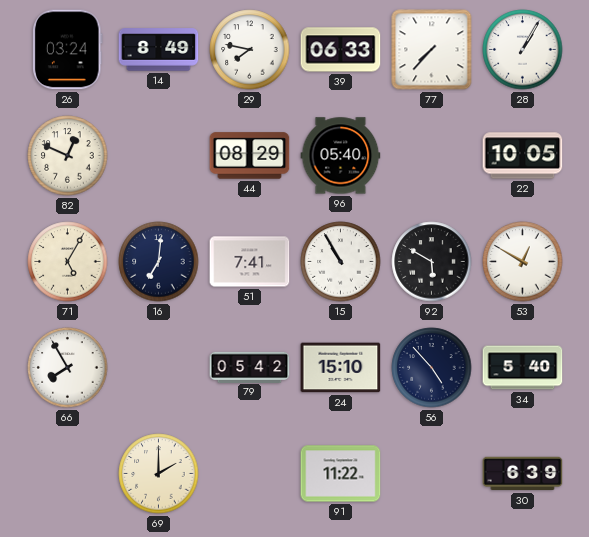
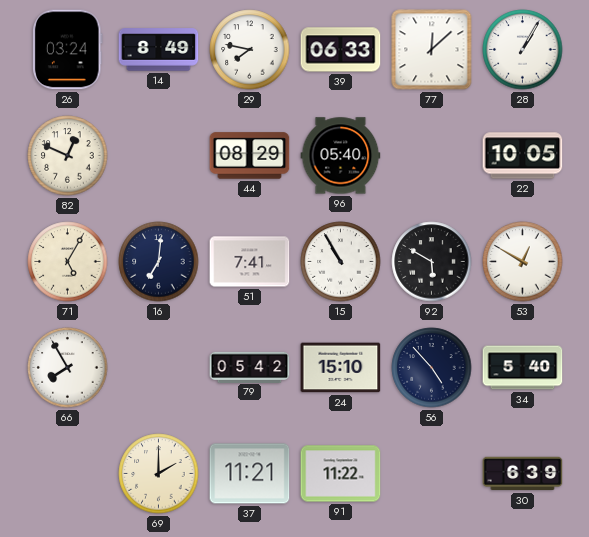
77: 7:37 -> 12:08 (432, 50)
37: none -> 11:21 (250, 474)
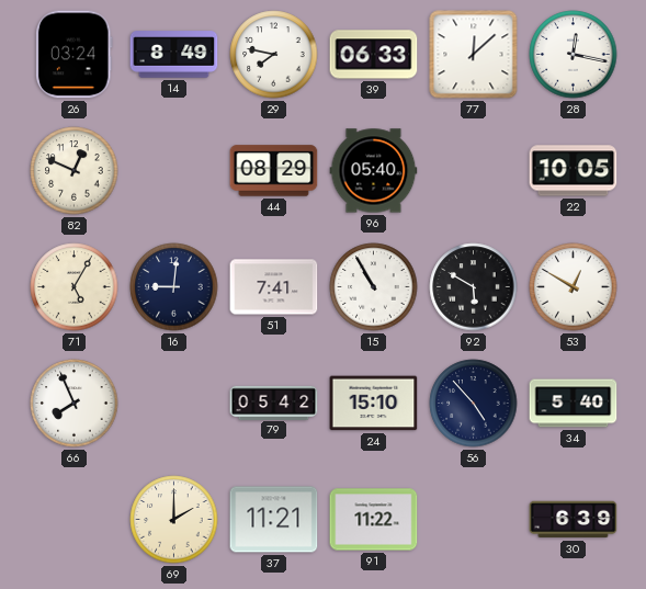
28: 1:05 -> 12:17 (574, 55)
16: 7:01 -> 9:01 (174, 287)
66: 7:55 -> 7:56 (75, 404)
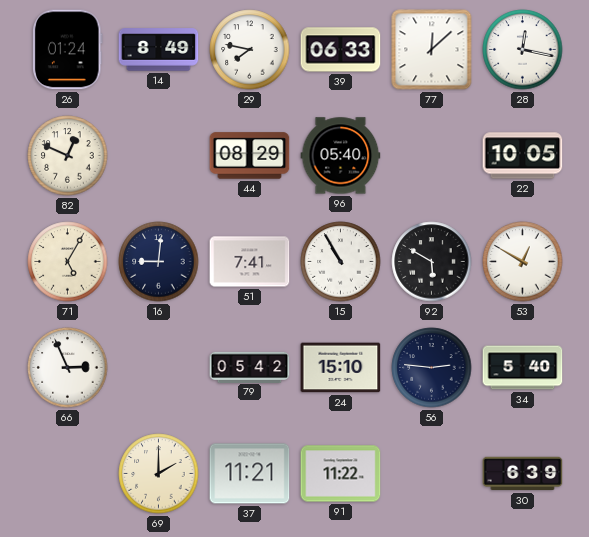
26: 03:24 -> 01:24 (68, 50)
66: 7:56 -> 2:56 (68, 368)
56: 4:53 -> 2:46 (432, 368)
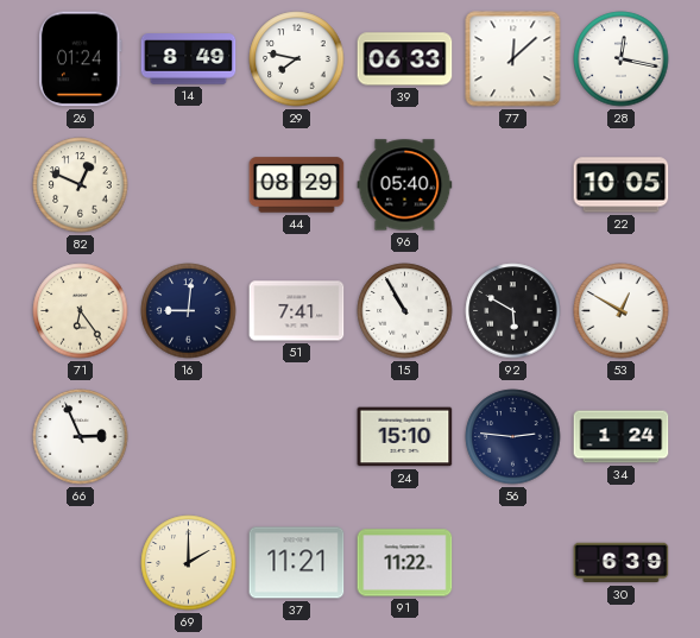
71: 5:05 -> 6:24 (81, 311)
79: 05:42 -> none (250, 367)
34: 5:40 -> 1:24 (622, 437)
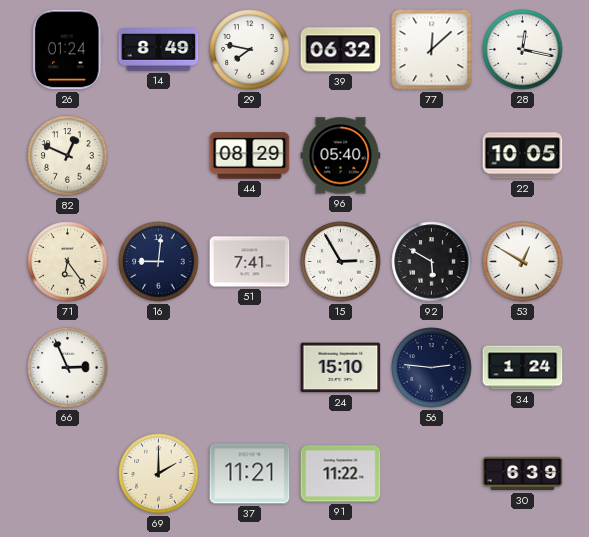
39: 06:33 -> 06:32 (341, 50)
15: 10:55 -> 2:55 (341, 262)
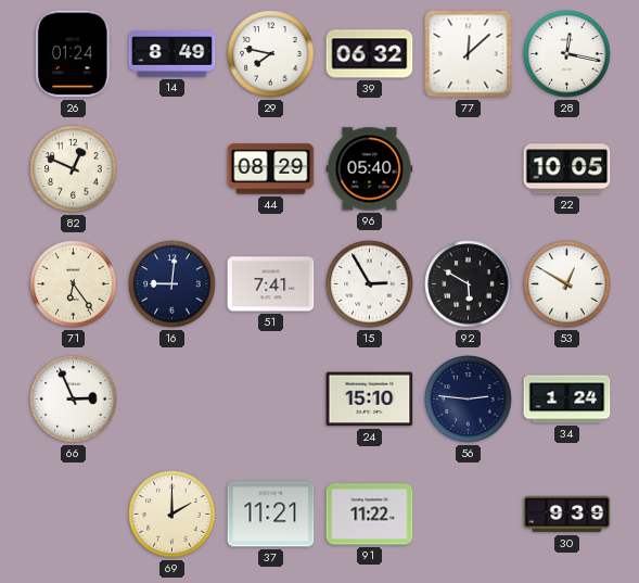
30: 6:39 -> 9:39 (567, 515)
